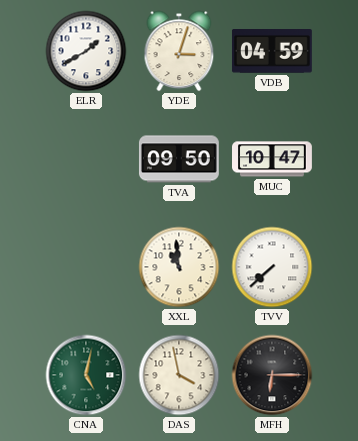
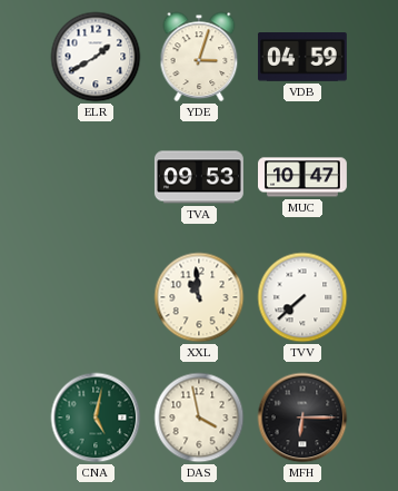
TVA: 09:50 -> 09:53 (199, 177)
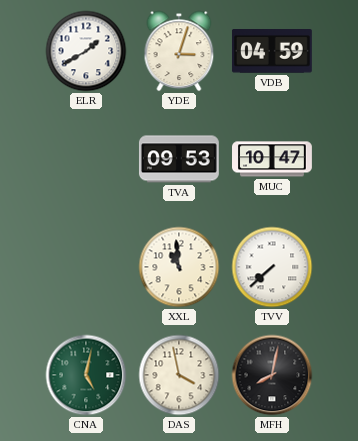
MFH: 6:15 -> 8:02 (272, 375)
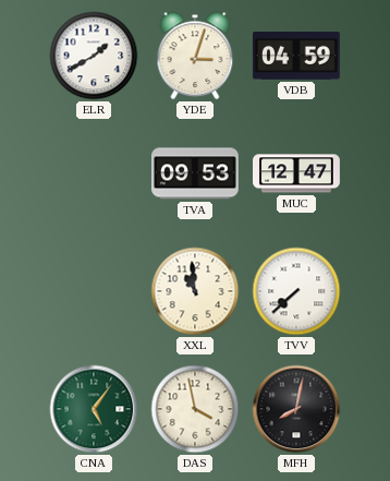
MUC: 10:47 -> 12:47 (297, 173)
CNA: 5:02 -> 5:06 (94, 409)
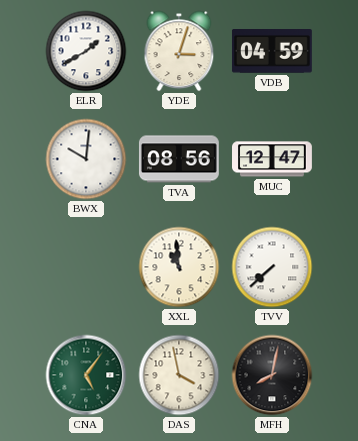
BWX: none -> 10:01 (86, 159)
TVA: 09:53 -> 08:56 (179, 159)
